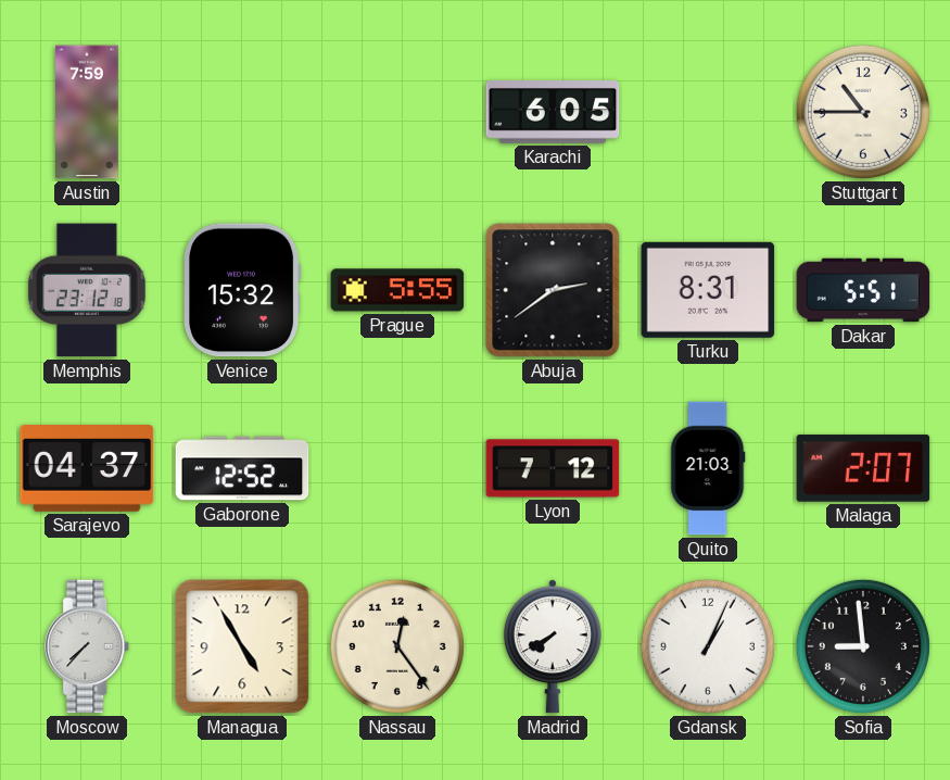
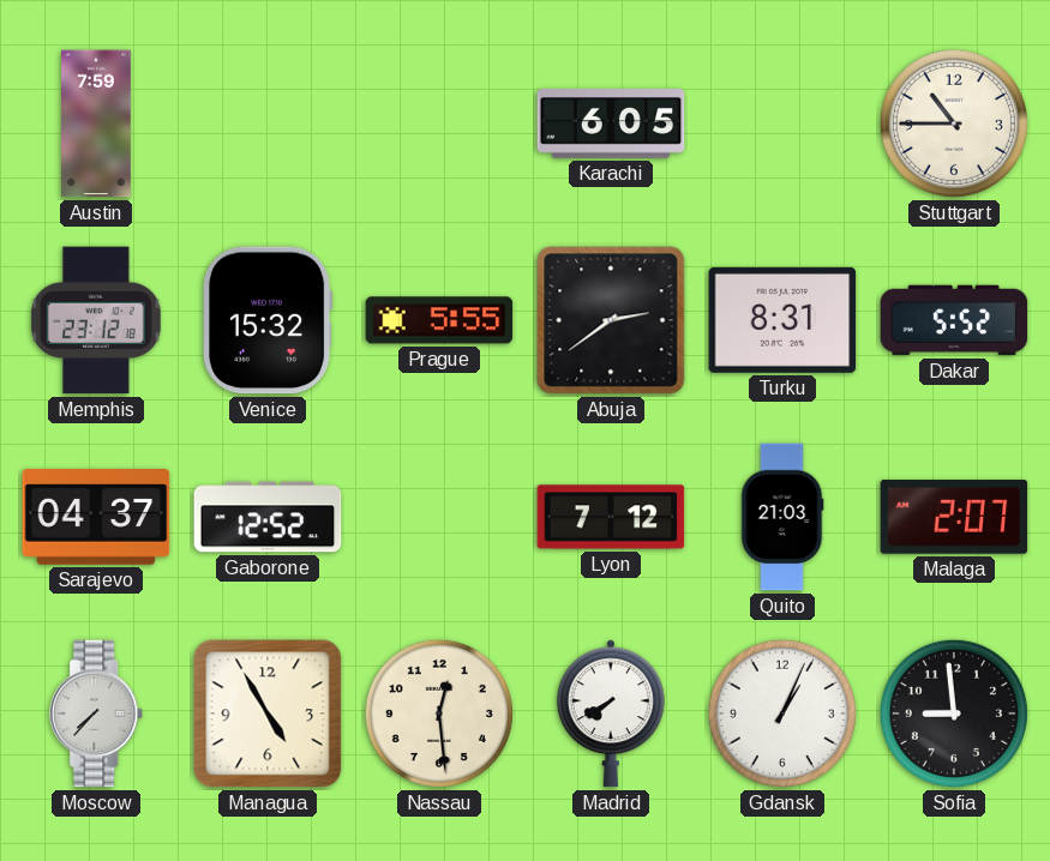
Dakar: 5:51 -> 5:52 (954, 320)
Nassau: 12:24 -> 12:29 (439, 714)
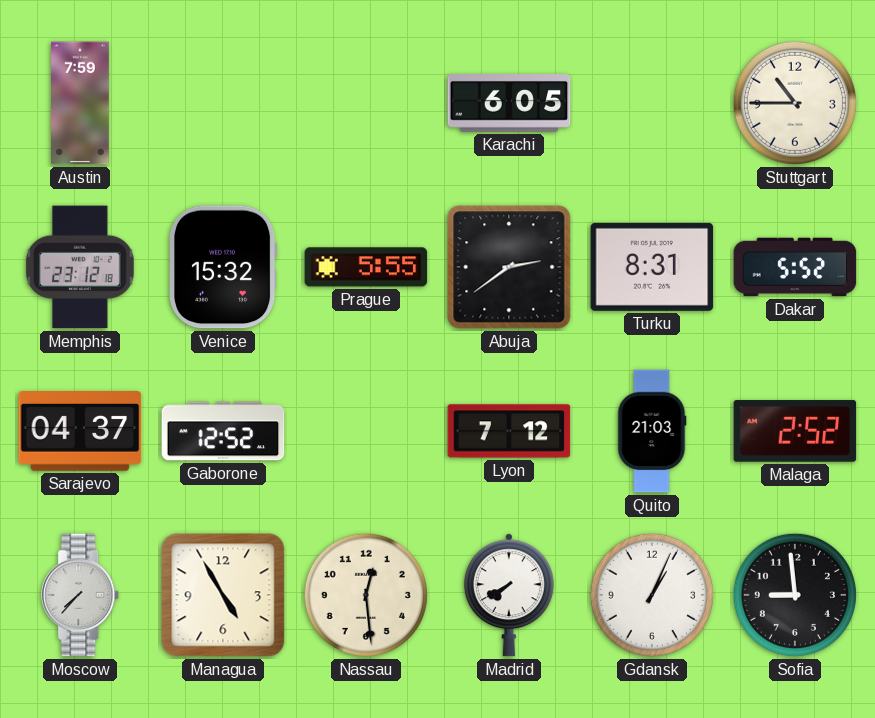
Malaga: 2:07 -> 2:52 (795, 431)
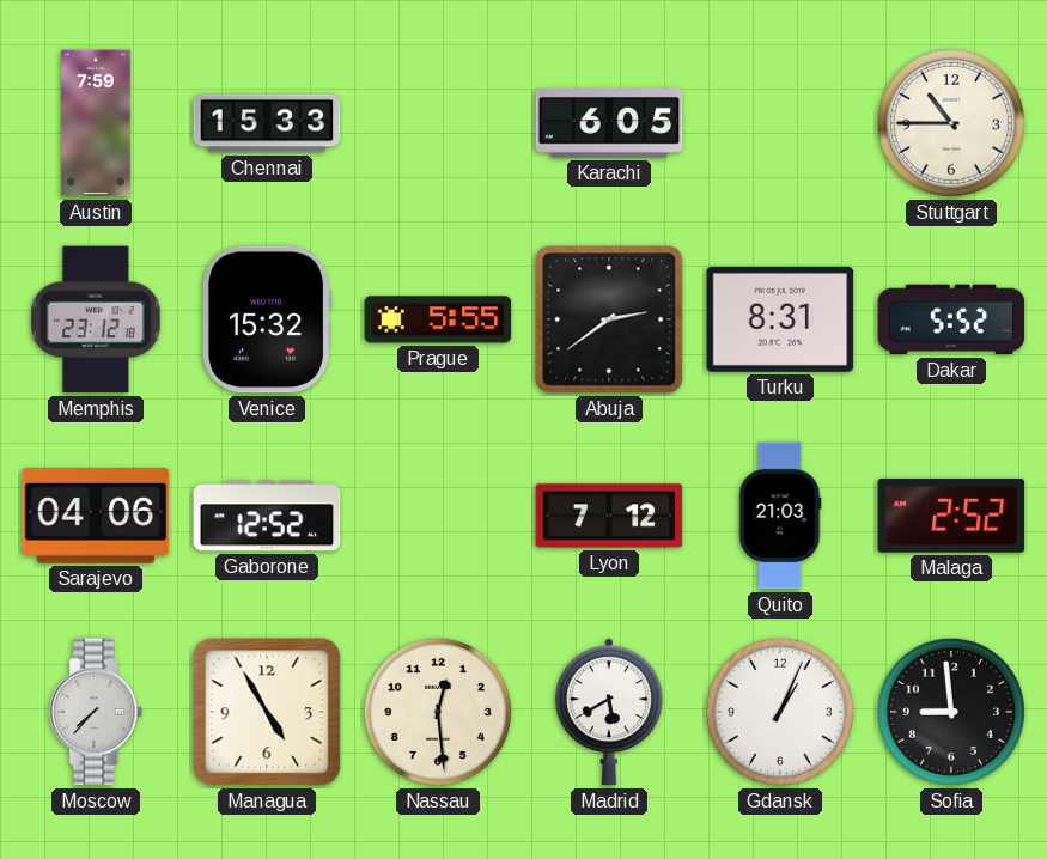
Chennai: none -> 15:33 (267, 123)
Sarajevo: 04:37 -> 04:06 (96, 517)
Madrid: 7:40 -> 5:40 (609, 712)
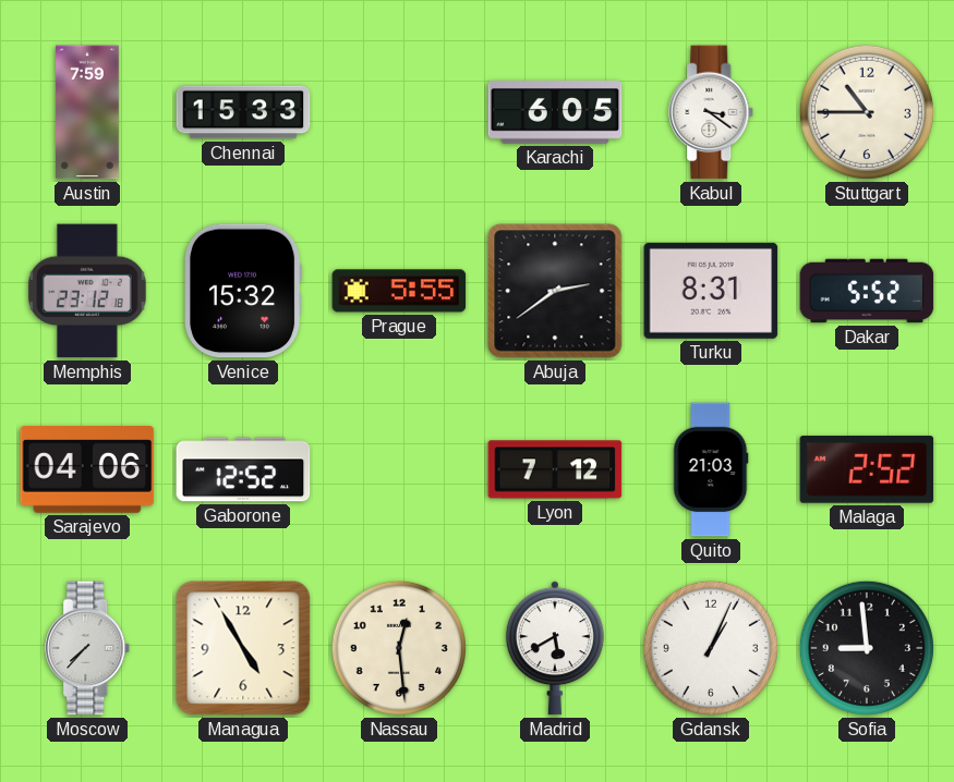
Kabul: none -> 3:21 (712, 112)
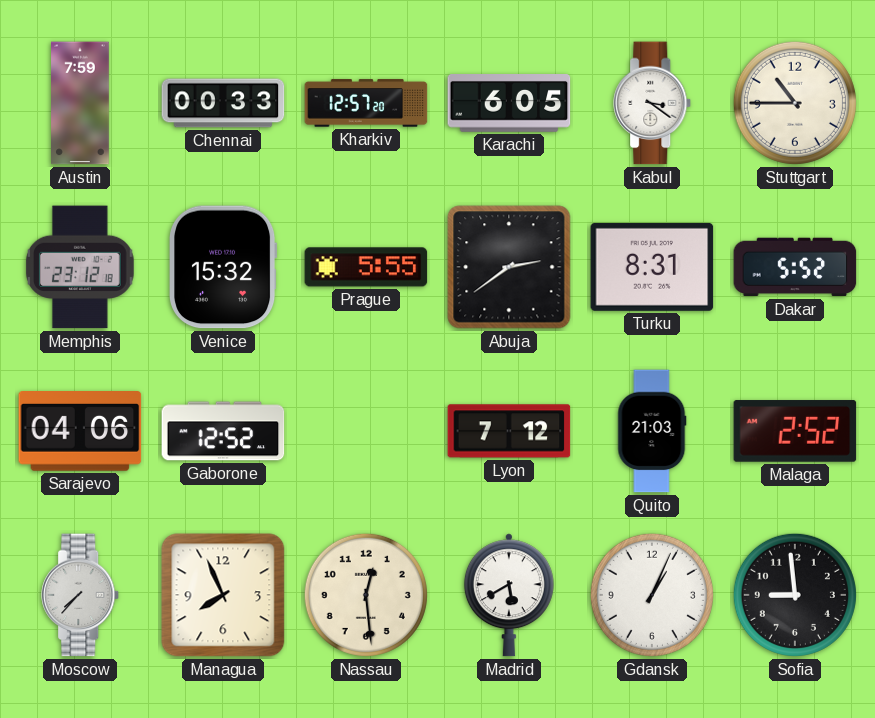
Chennai: 15:33 -> 00:33 (223, 103)
Kharkiv: none -> 12:57 (366, 103)
Managua: 4:55 -> 7:56 (223, 595)
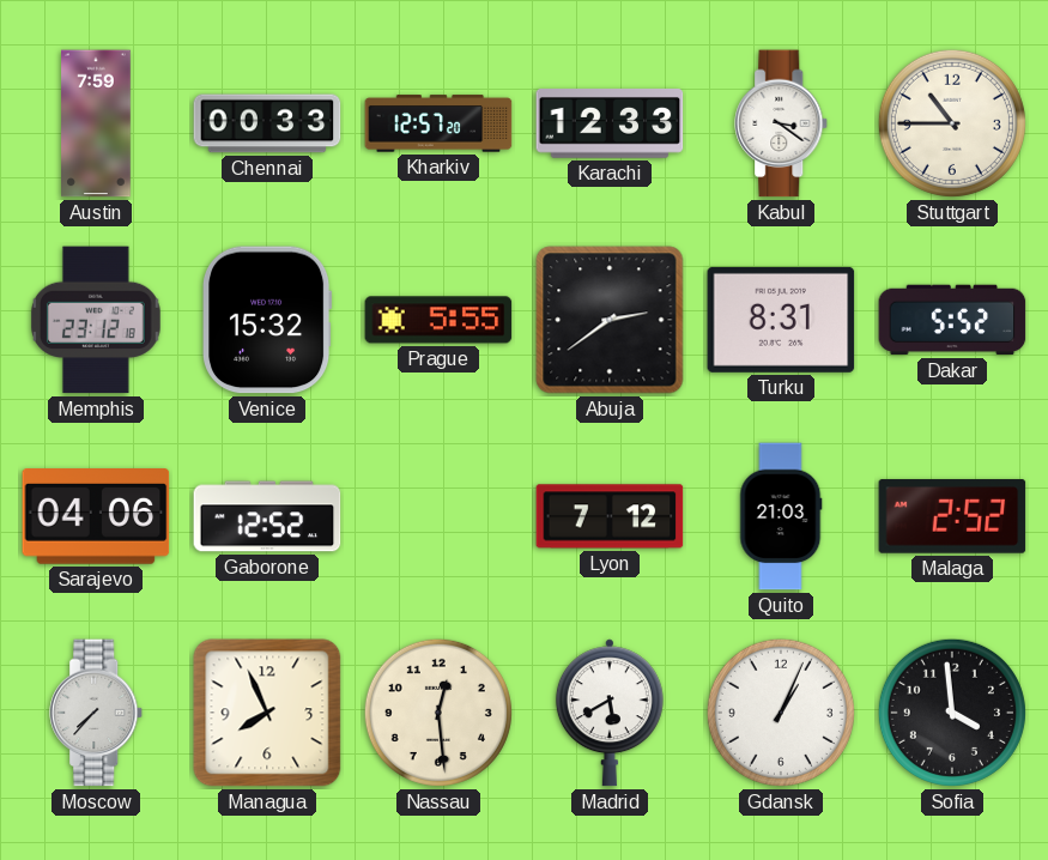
Karachi: 6:05 -> 12:33 (610, 125)
Sofia: 8:59 -> 3:59 (952, 713)
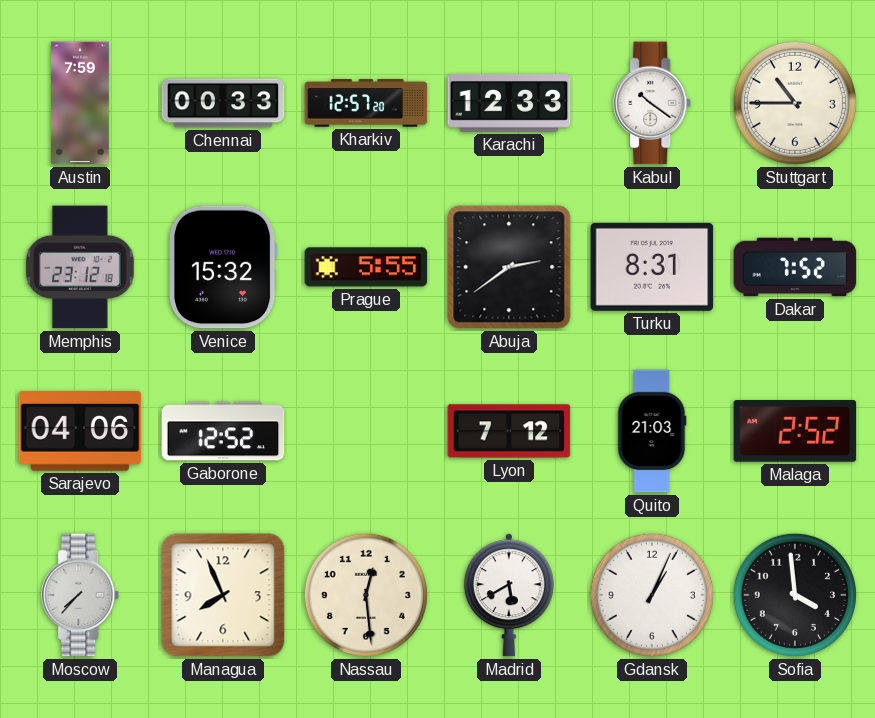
Kabul: 3:21 -> 10:21 (653, 103)
Dakar: 5:52 -> 7:52 (795, 267)
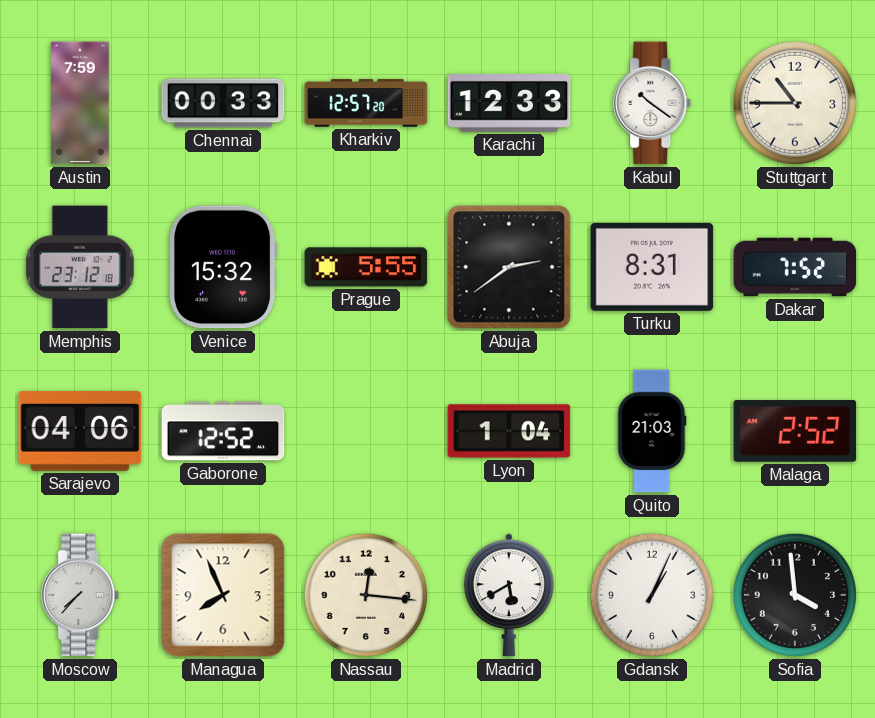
Lyon: 7:12 -> 1:04 (509, 431)
Nassau: 12:29 -> 12:16 (366, 595)
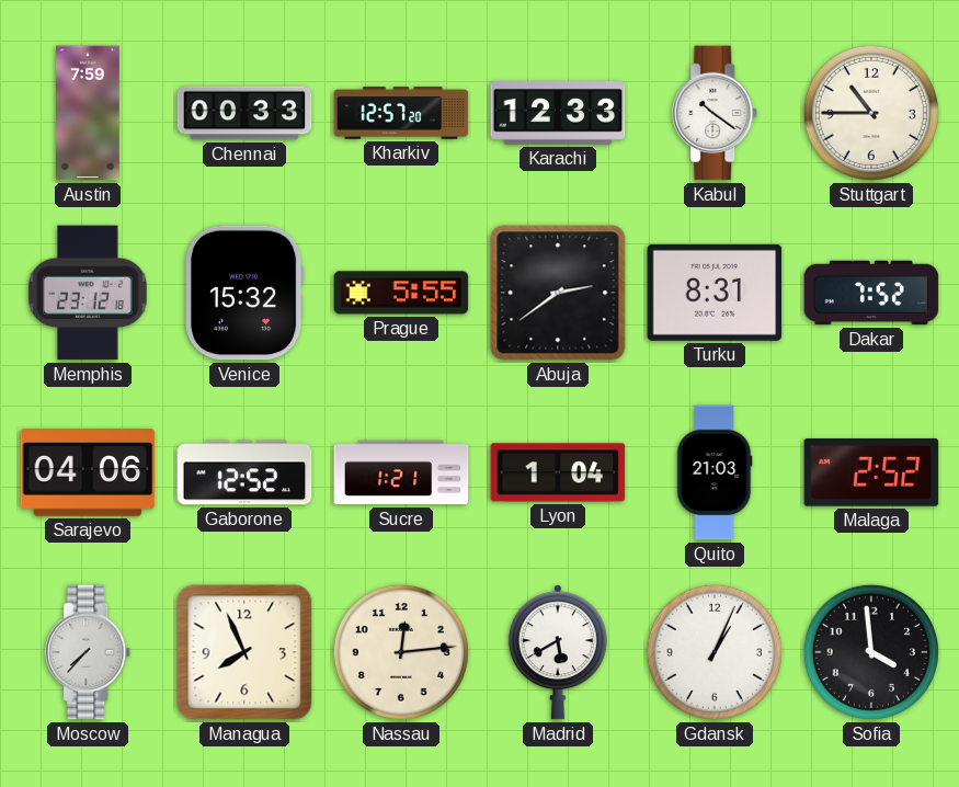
Sucre: none -> 1:21 (401, 472)
Nassau: 12:16 -> 12:14 (401, 652)
